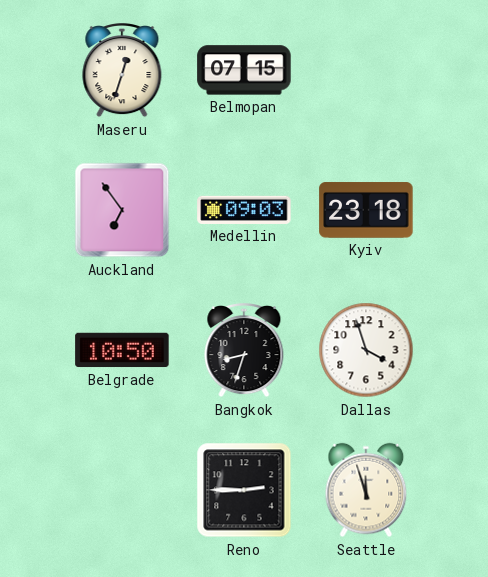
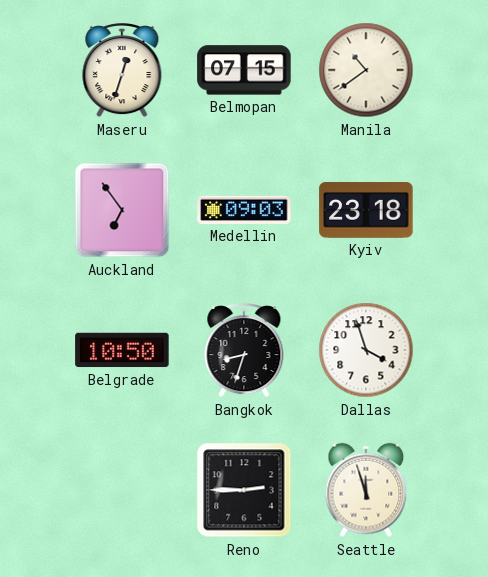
Manila: none -> 10:39 (366, 70)
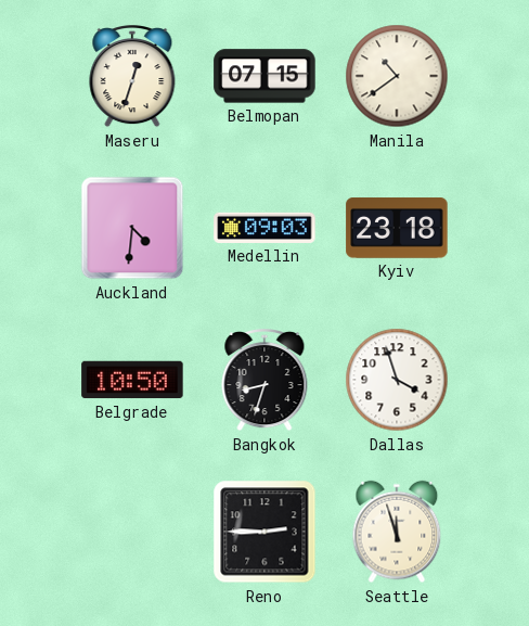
Auckland: 6:54 -> 4:31 (132, 228)
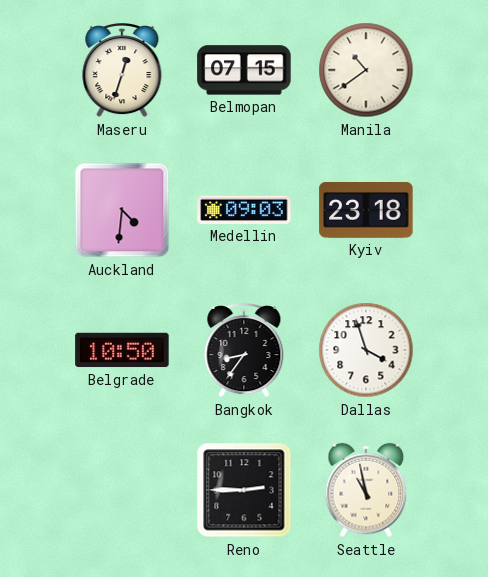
Bangkok: 8:33 -> 8:36 (244, 351)
Seattle: 11:57 -> 10:58 (366, 490)
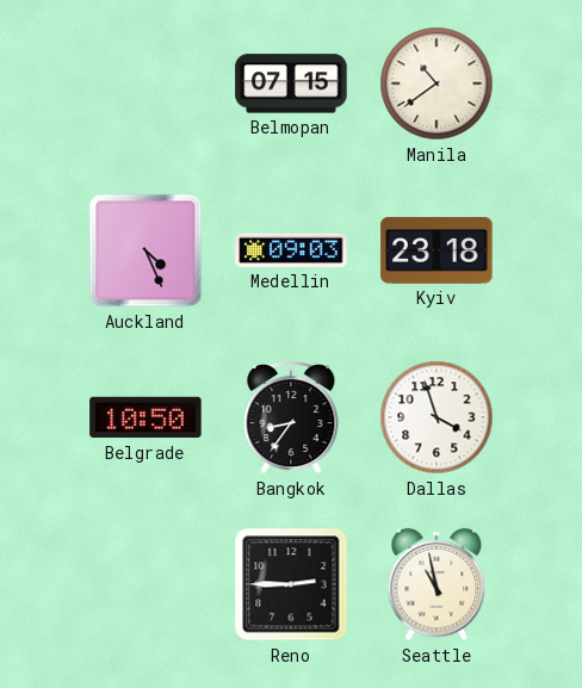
Maseru: 12:33 -> none (122, 71)
Auckland: 4:31 -> 4:26 (145, 250)
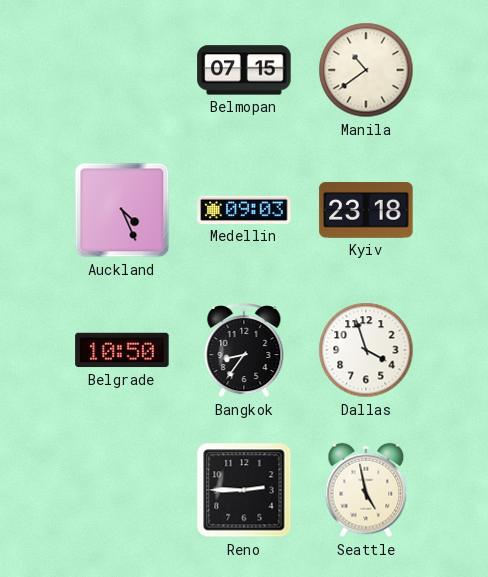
Seattle: 10:58 -> 4:58 (366, 490)
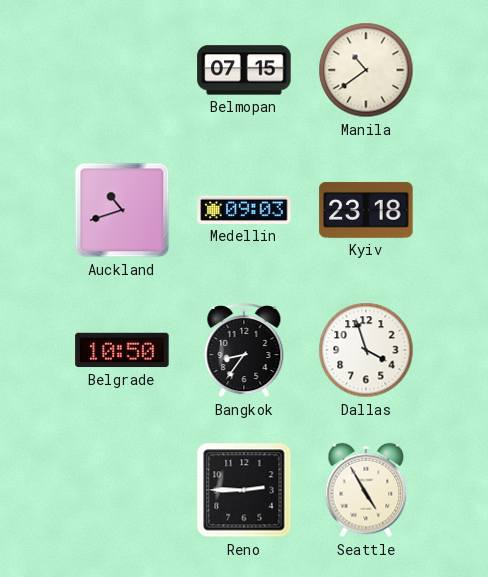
Auckland: 4:26 -> 10:42 (122, 210)
Seattle: 4:58 -> 4:55 (366, 490)
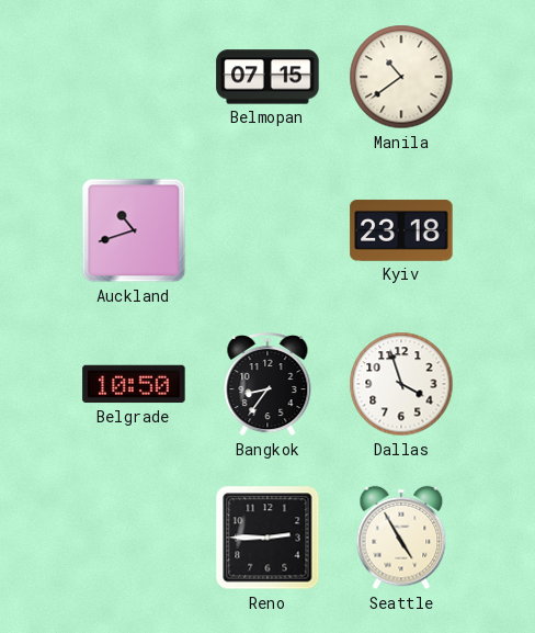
Medellin: 09:03 -> none (244, 210)
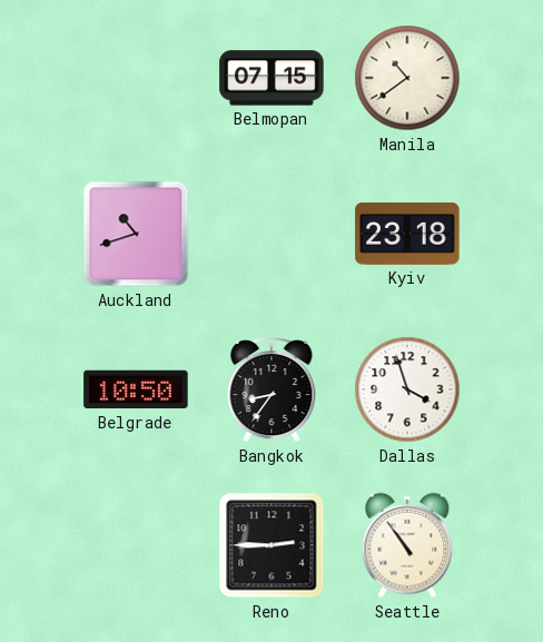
Seattle: 4:55 -> 10:54 (407, 545)
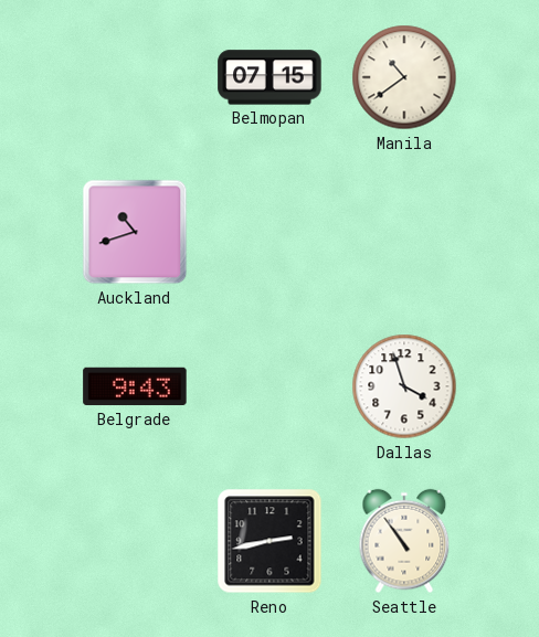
Kyiv: 23:18 -> none (407, 234)
Belgrade: 10:50 -> 9:43 (135, 386)
Bangkok: 8:36 -> none (271, 391)
Reno: 2:45 -> 2:43 (269, 541)
